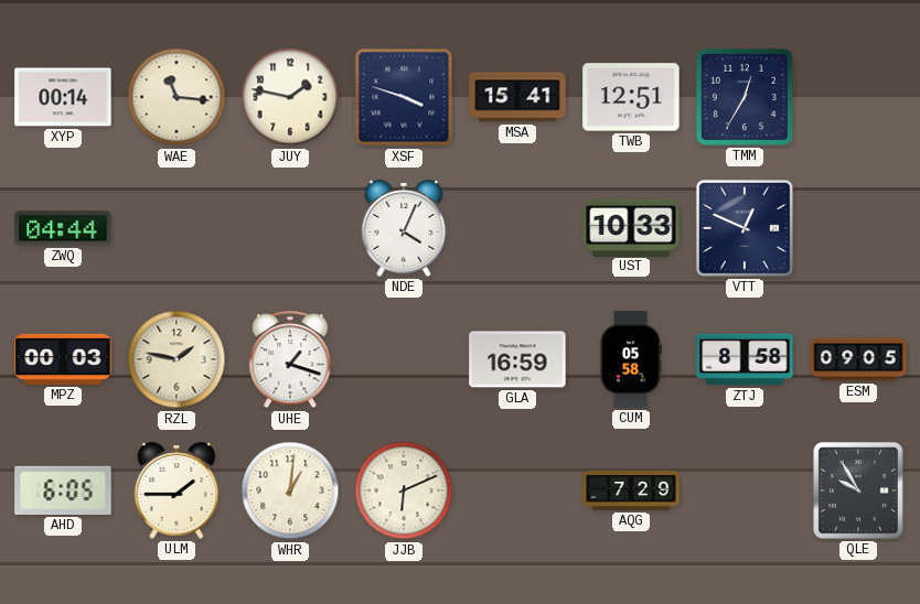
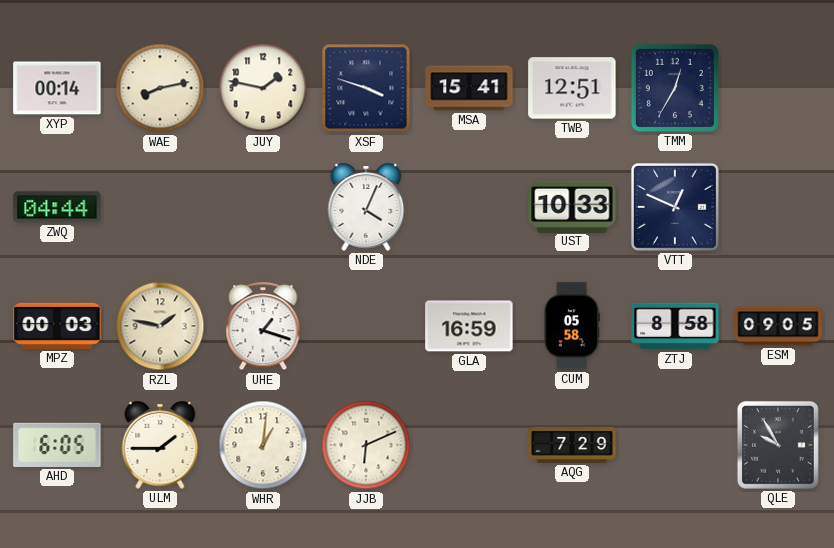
WAE: 11:16 -> 8:13 (160, 88)
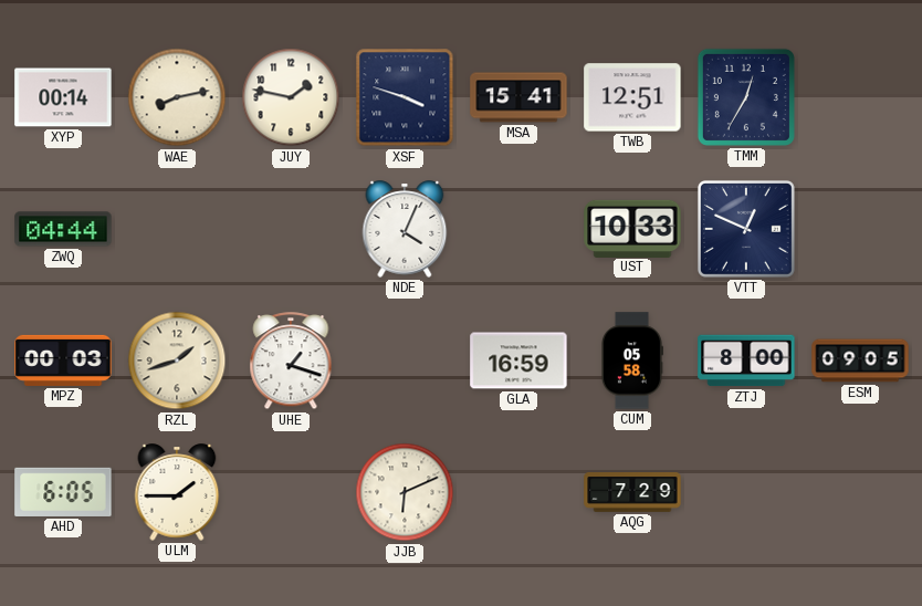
RZL: 1:47 -> 1:42 (177, 361)
ZTJ: 8:58 -> 8:00 (746, 361)
WHR: 1:01 -> none (263, 445)
QLE: 9:55 -> none (778, 445)
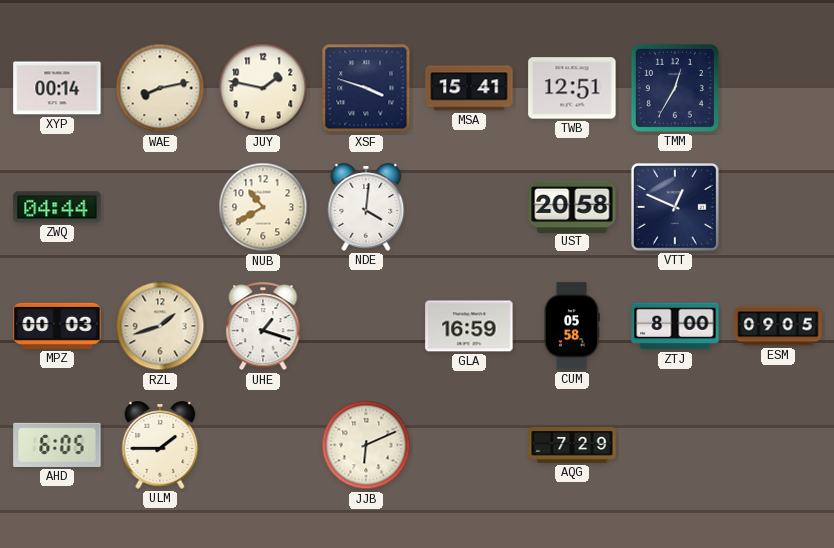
NUB: none -> 10:40 (263, 207)
NDE: 4:04 -> 4:01 (366, 207)
UST: 10:33 -> 20:58 (572, 206)
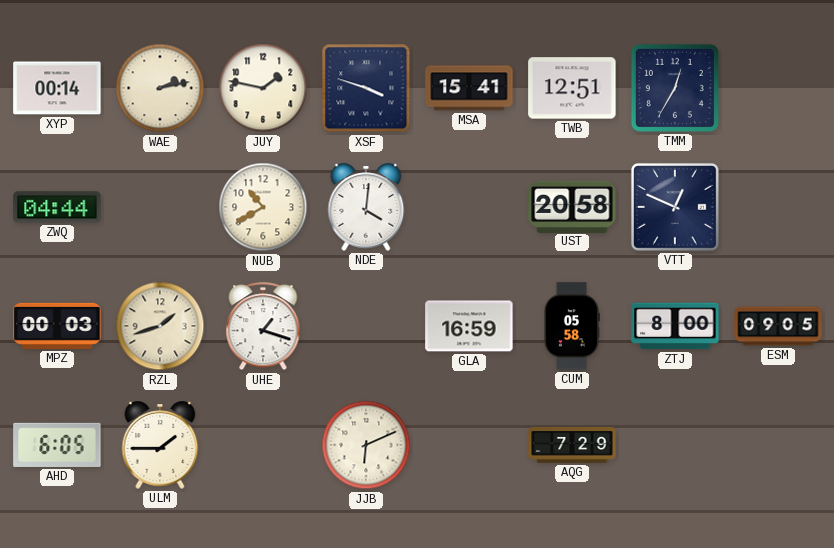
WAE: 8:13 -> 2:13 (160, 88)
